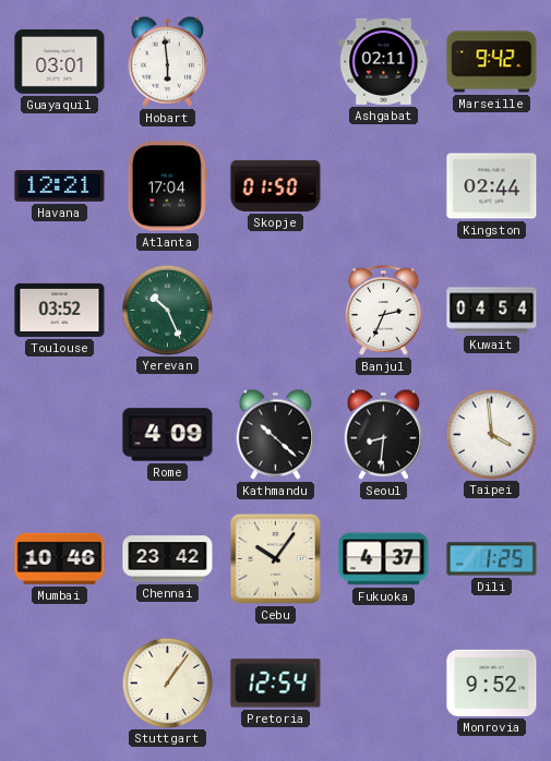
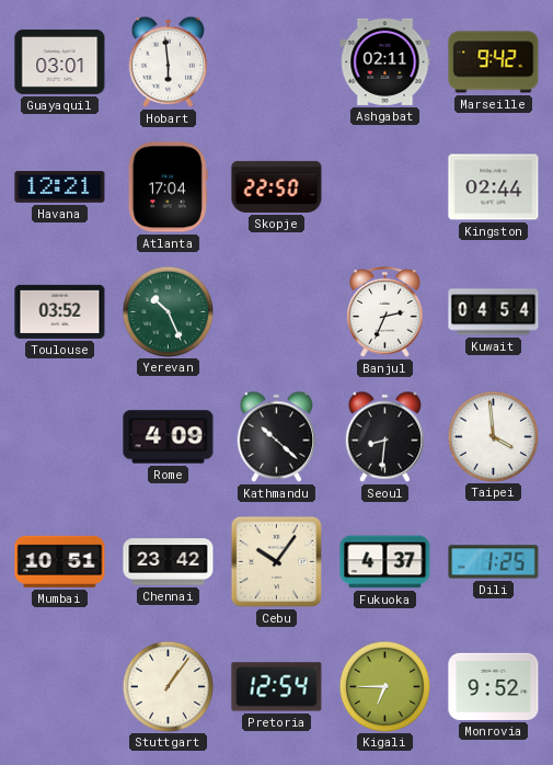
Skopje: 01:50 -> 22:50 (277, 186)
Mumbai: 10:46 -> 10:51 (60, 561)
Kigali: none -> 6:45 (384, 686)
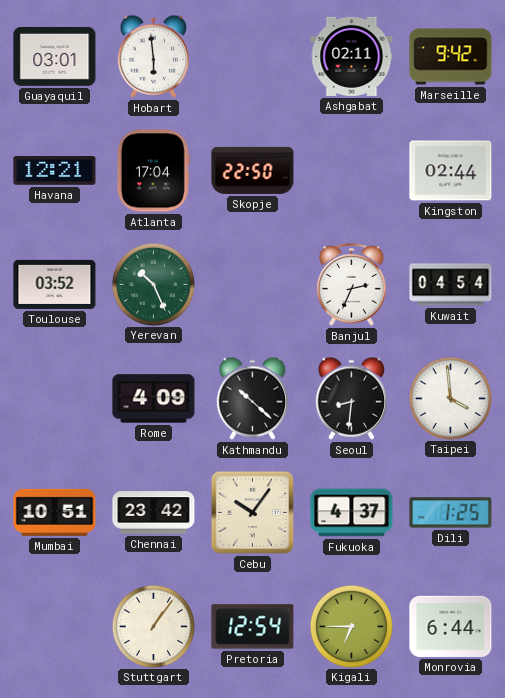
Monrovia: 9:52 -> 6:44 (451, 626)
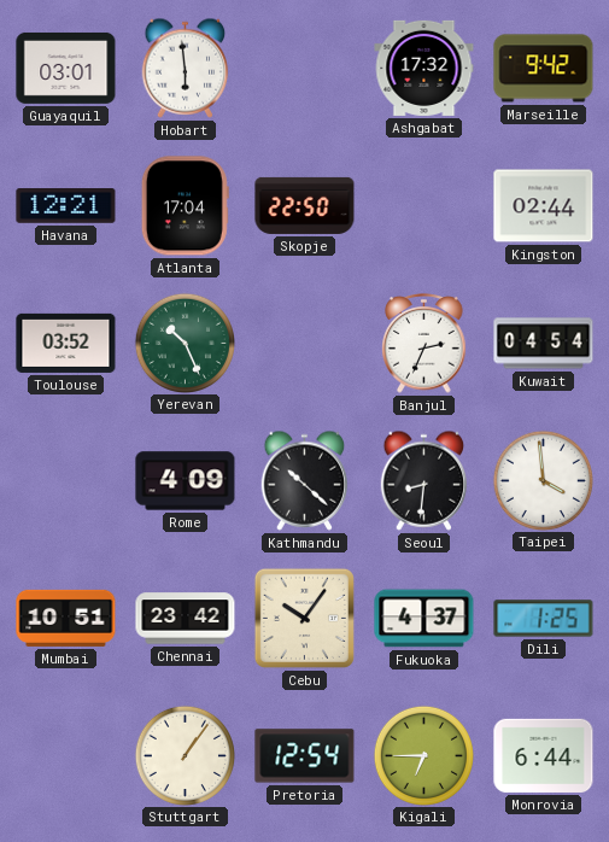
Ashgabat: 02:11 -> 17:32 (424, 68)
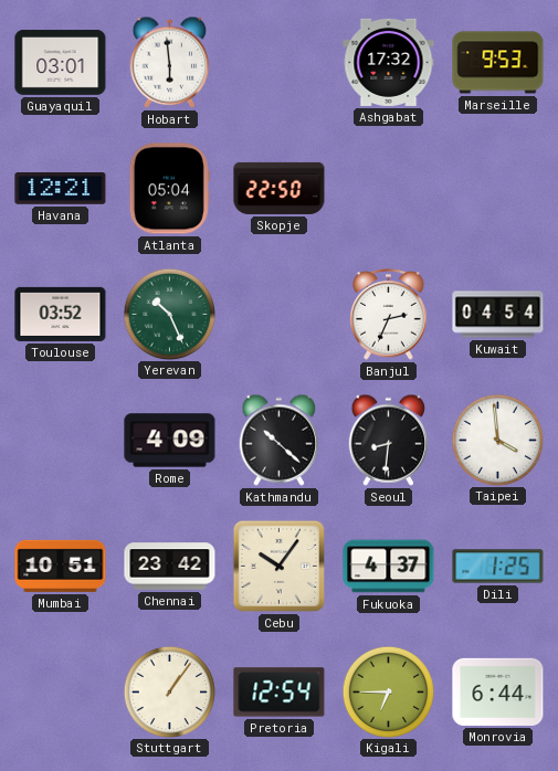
Marseille: 9:42 -> 9:53 (498, 63)
Atlanta: 17:04 -> 05:04 (169, 189)
Kingston: 02:44 -> none (544, 206)
